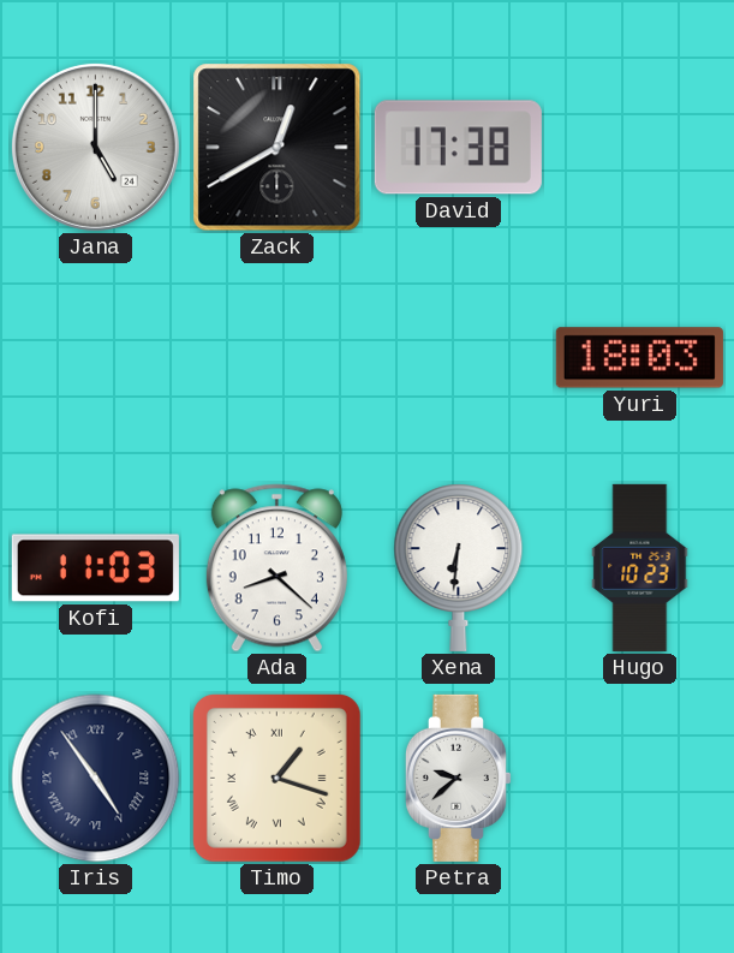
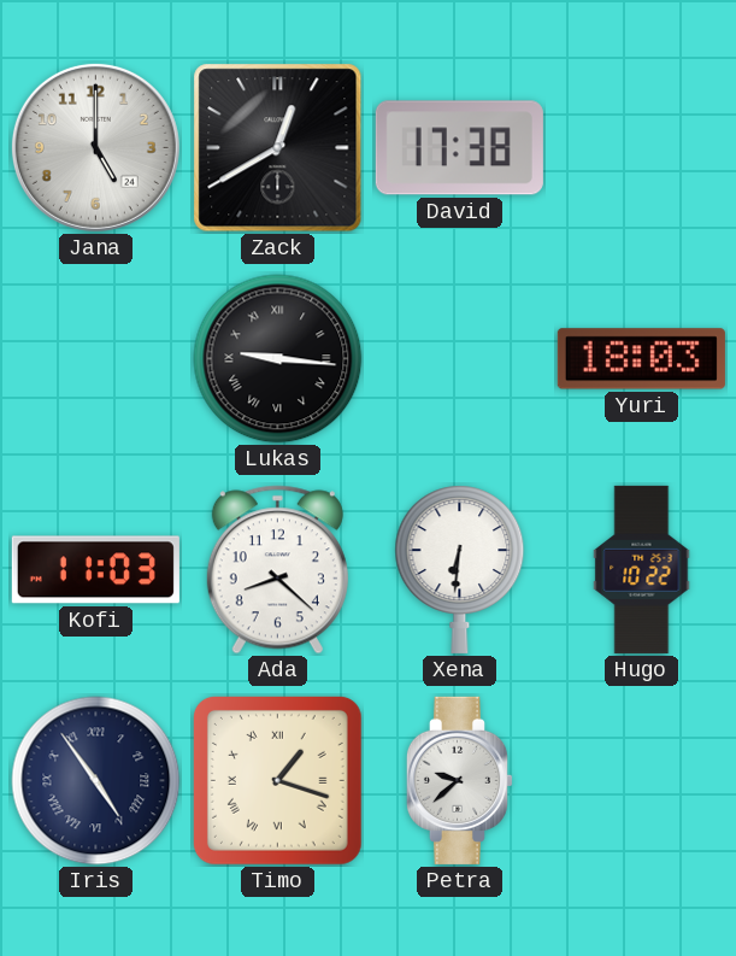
Lukas: none -> 9:16 (278, 359)
Hugo: 10:23 -> 10:22 (642, 569)
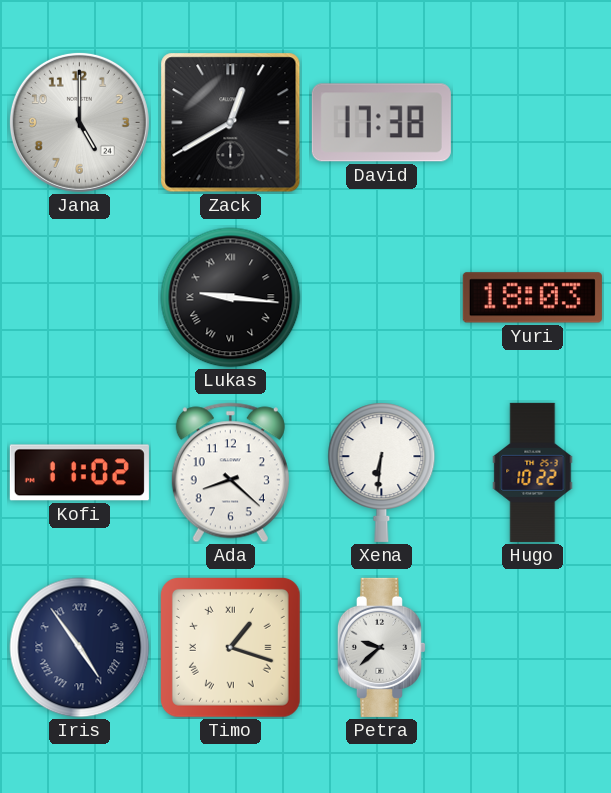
Kofi: 11:03 -> 11:02 (79, 473)
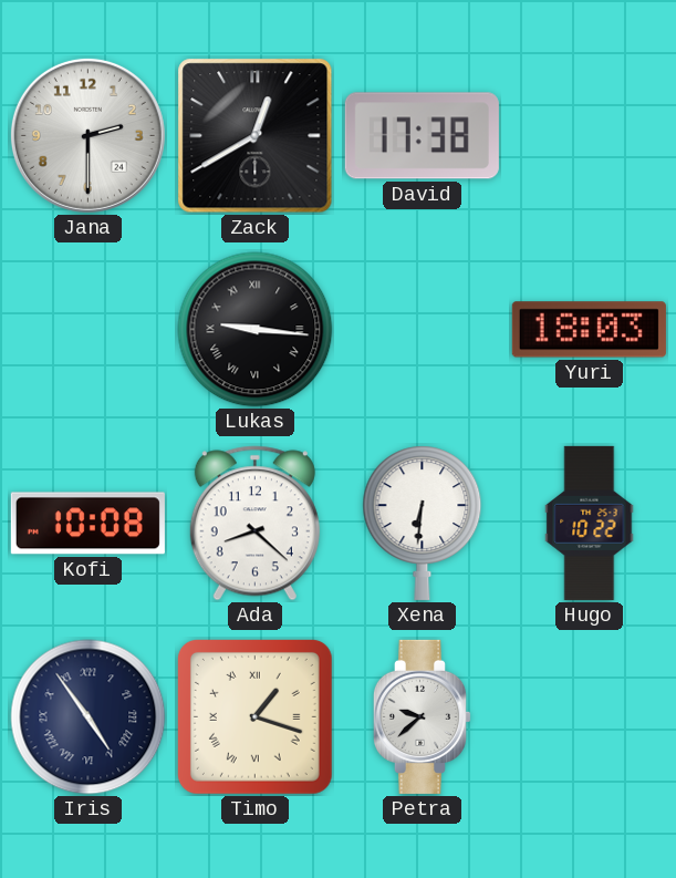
Jana: 5:00 -> 2:30 (87, 135)
Kofi: 11:02 -> 10:08 (87, 524)
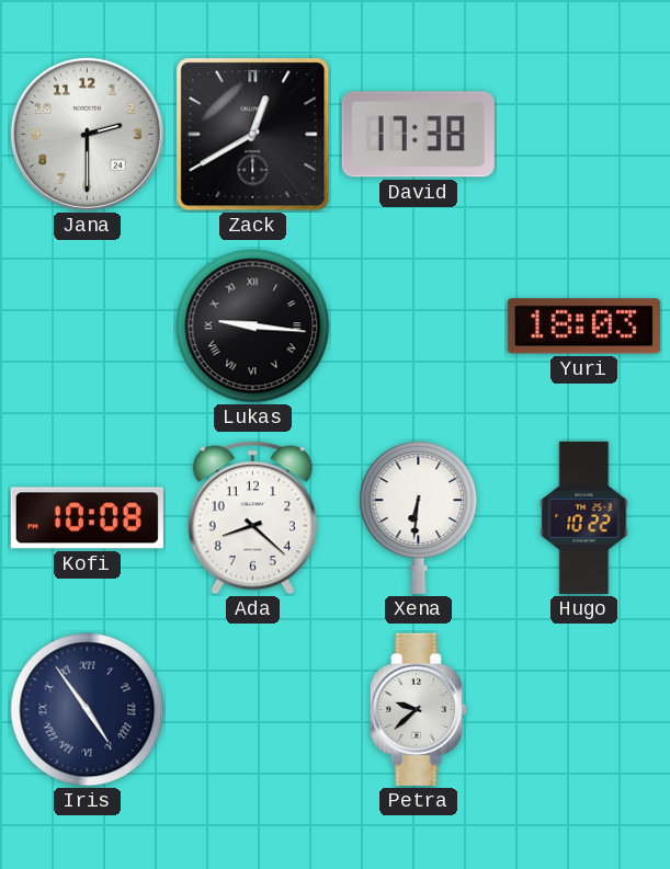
Timo: 1:18 -> none (254, 716)
